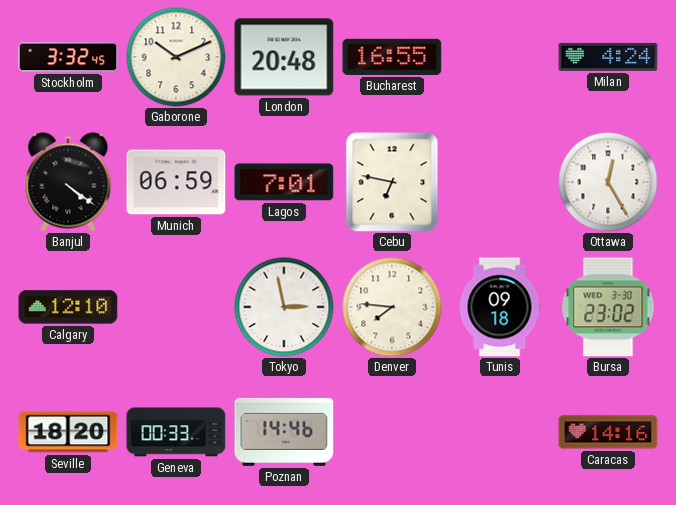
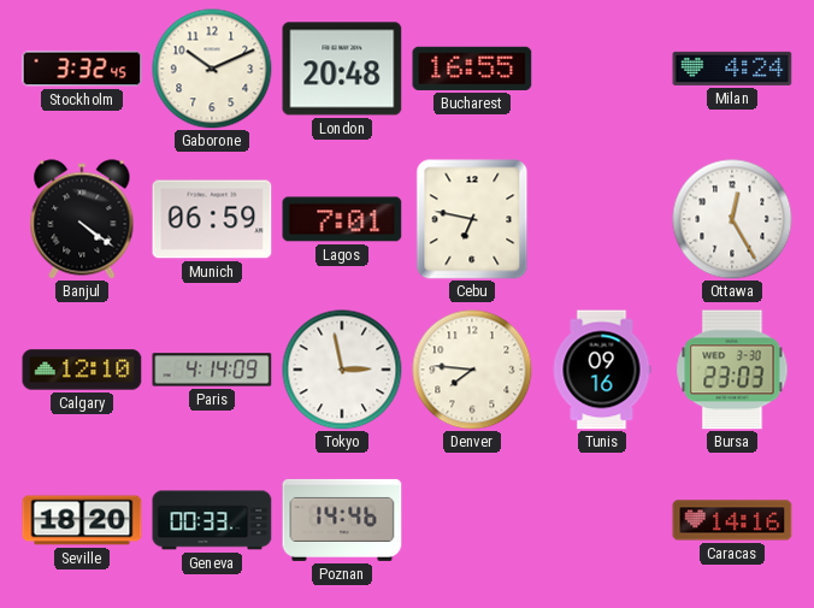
Paris: none -> 4:14 (212, 370)
Tunis: 09:18 -> 09:16 (602, 370)
Bursa: 23:02 -> 23:03 (732, 370)
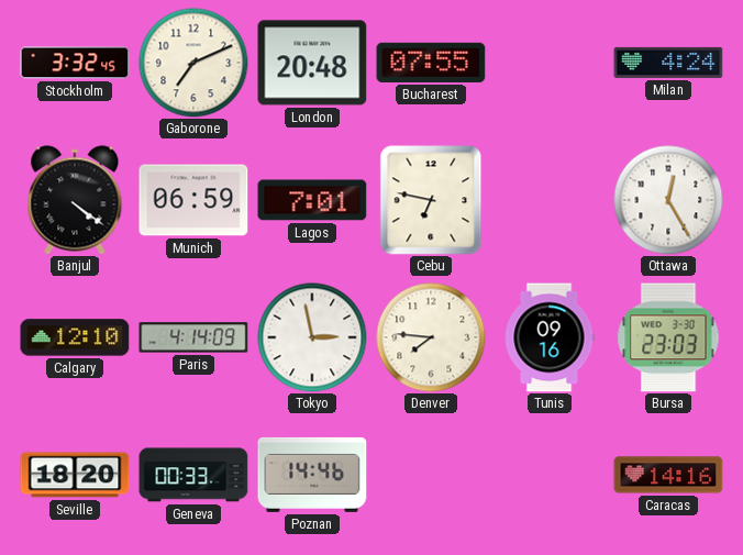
Gaborone: 10:11 -> 7:11 (193, 63)
Bucharest: 16:55 -> 07:55 (431, 63)
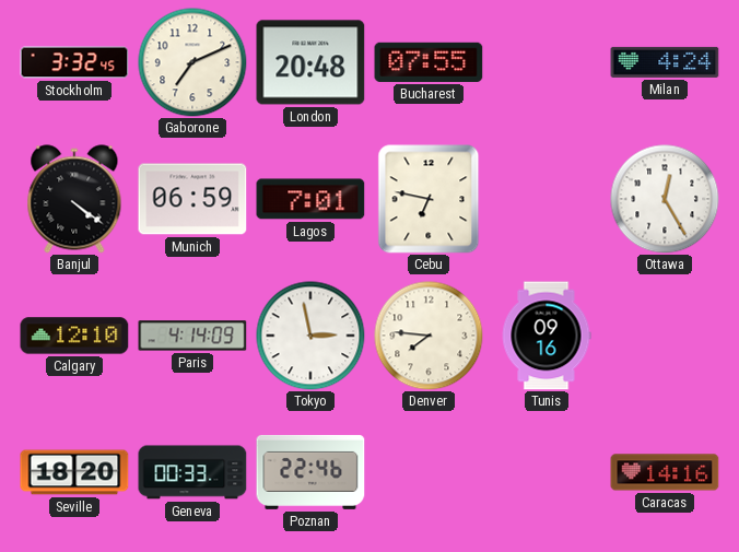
Bursa: 23:03 -> none (668, 337)
Poznan: 14:46 -> 22:46 (310, 472)
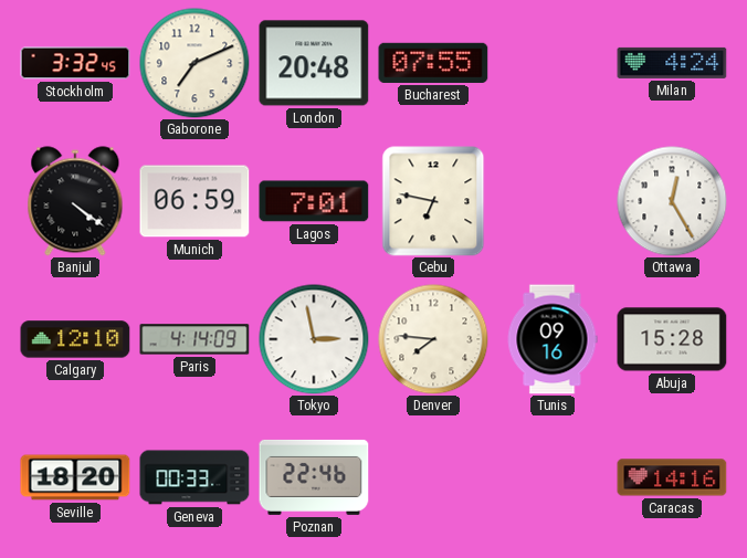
Abuja: none -> 15:28 (672, 339)
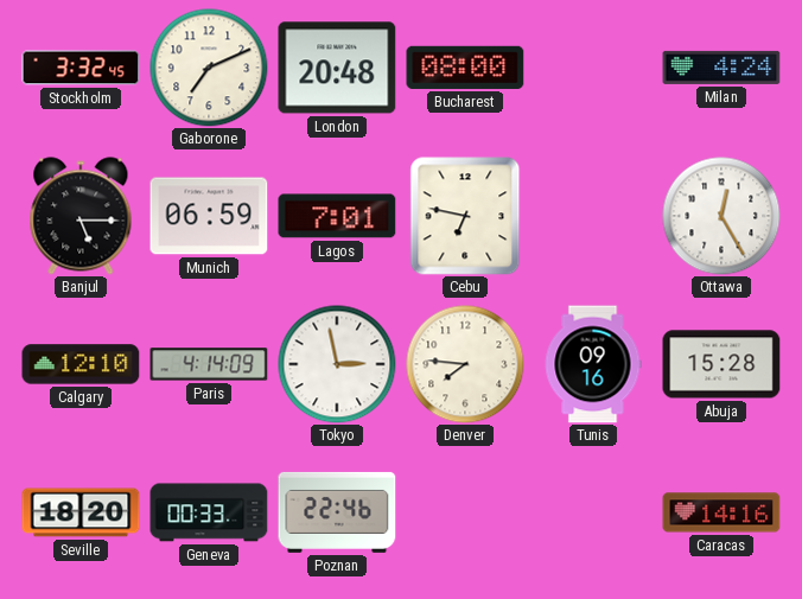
Bucharest: 07:55 -> 08:00 (465, 68)
Banjul: 4:21 -> 5:15 (81, 216)
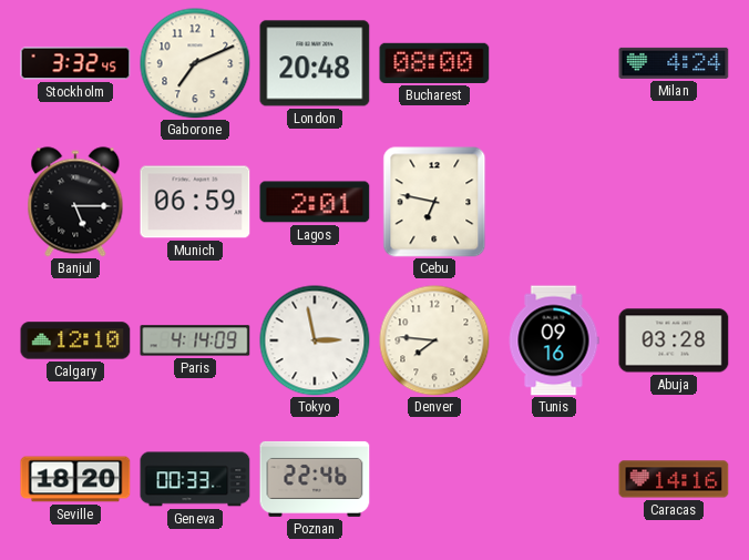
Lagos: 7:01 -> 2:01 (315, 202)
Ottawa: 12:25 -> none (721, 216)
Abuja: 15:28 -> 03:28 (674, 340)
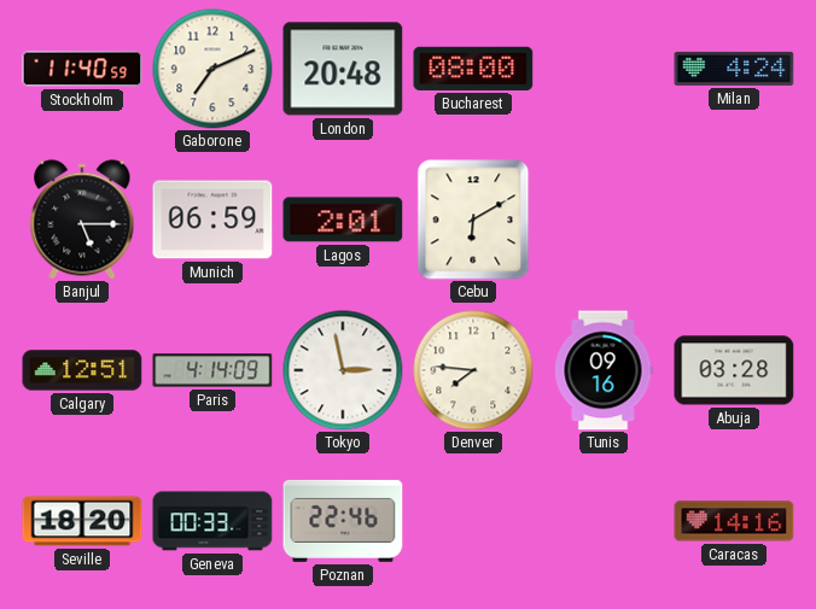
Stockholm: 3:32 -> 11:40 (82, 69)
Cebu: 6:47 -> 6:10 (473, 219)
Calgary: 12:10 -> 12:51 (82, 370)
